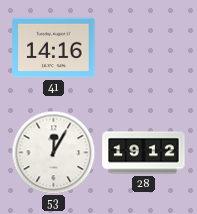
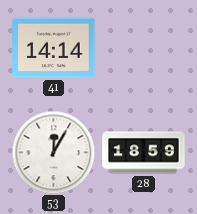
41: 14:16 -> 14:14 (54, 48)
28: 19:12 -> 18:59 (144, 153)
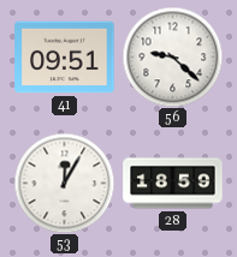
41: 14:14 -> 09:51 (65, 58)
56: none -> 9:22 (172, 56)
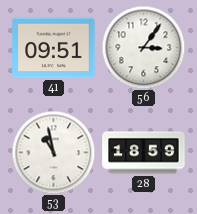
56: 9:22 -> 3:06 (143, 47)
53: 12:05 -> 10:58 (53, 152)
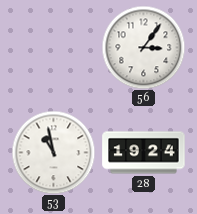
41: 09:51 -> none (54, 48)
28: 18:59 -> 19:24 (144, 153)
